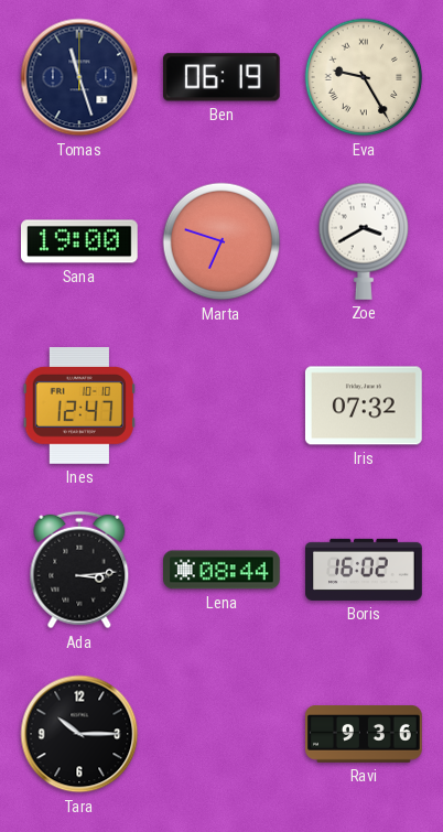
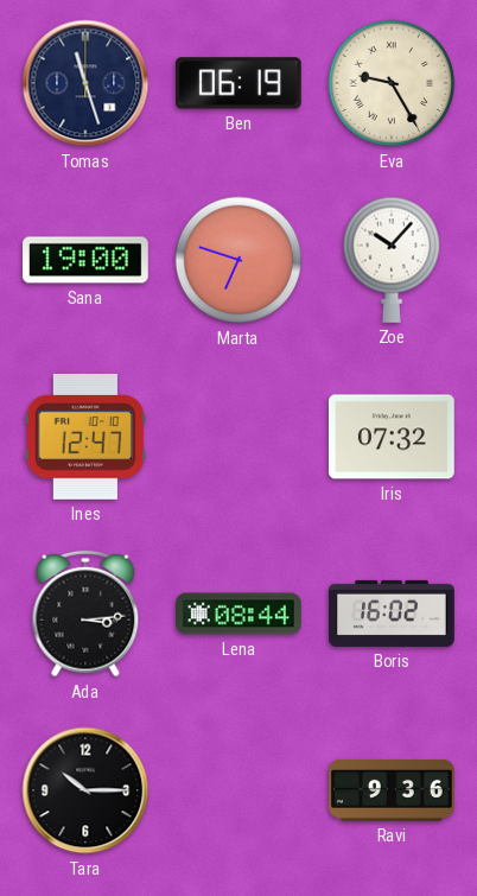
Zoe: 3:40 -> 10:07 (392, 260)
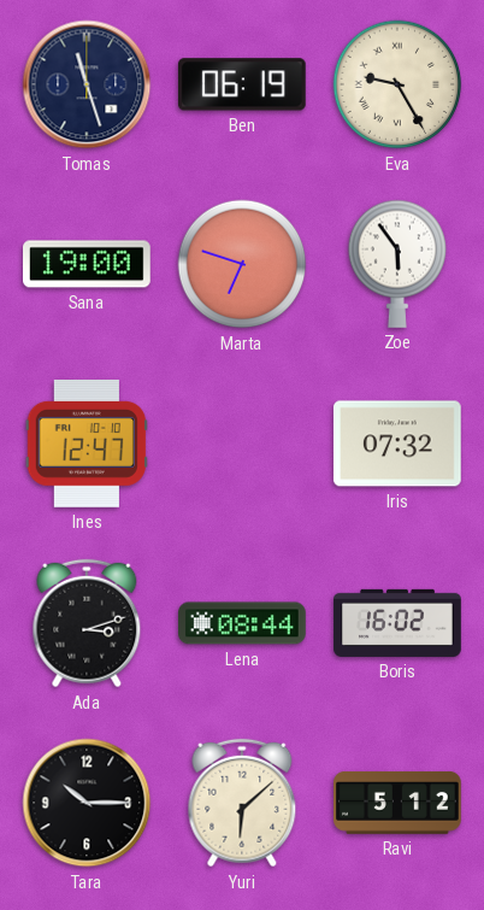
Zoe: 10:07 -> 5:54 (397, 264)
Ada: 3:14 -> 3:12 (87, 623)
Yuri: none -> 6:08 (242, 803)
Ravi: 9:36 -> 5:12 (399, 804)
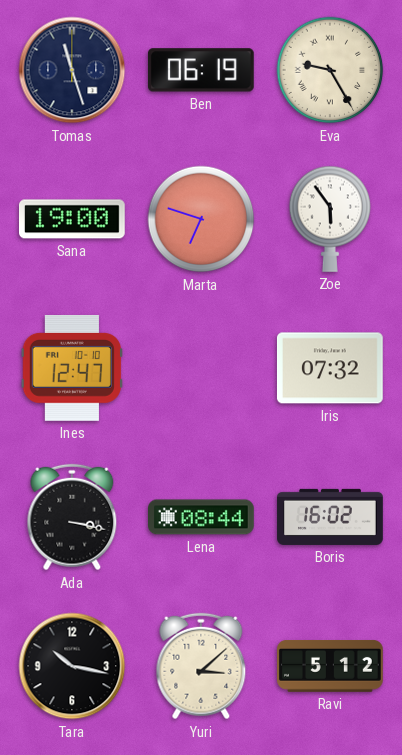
Ada: 3:12 -> 3:17 (72, 517)
Tara: 10:15 -> 10:17 (72, 666)
Yuri: 6:08 -> 3:08 (201, 666)
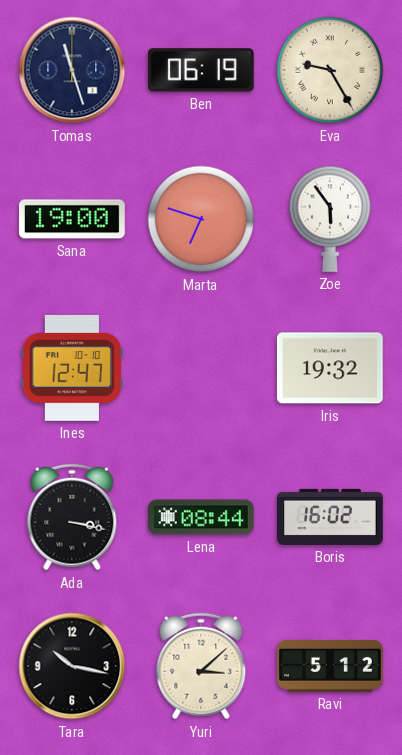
Iris: 07:32 -> 19:32 (330, 368)
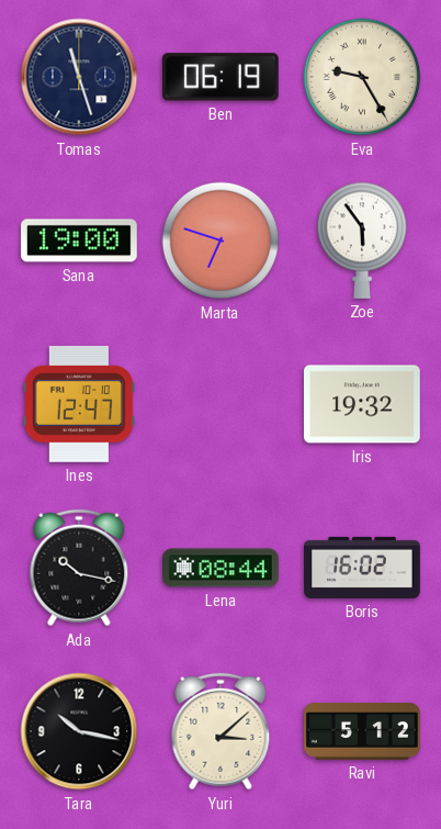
Ada: 3:17 -> 10:17 (79, 568)
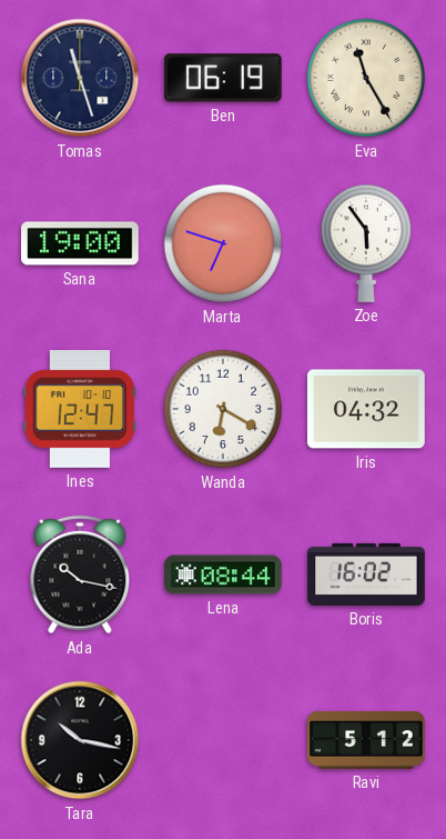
Eva: 9:25 -> 11:25 (366, 78)
Wanda: none -> 6:20 (223, 409)
Iris: 19:32 -> 04:32 (366, 409)
Yuri: 3:08 -> none (220, 731)
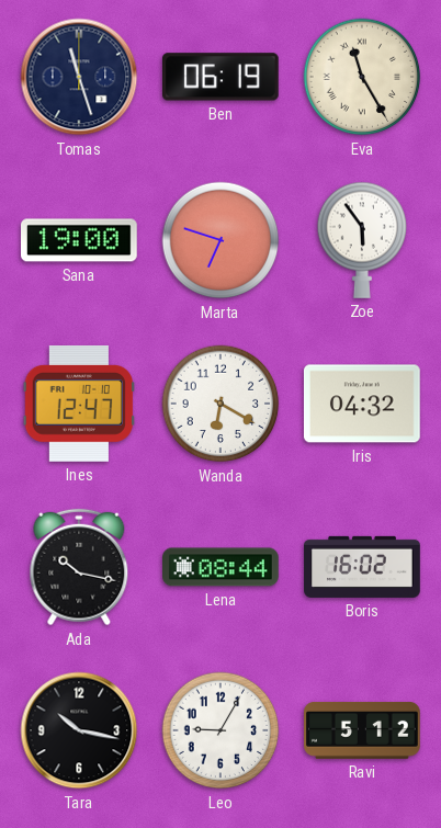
Leo: none -> 9:05 (220, 730)
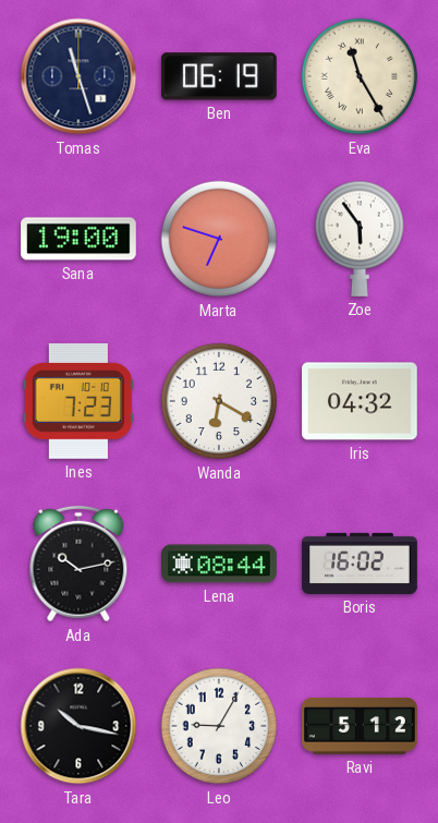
Ines: 12:47 -> 7:23 (78, 401)
Ada: 10:17 -> 10:13 (78, 564)
